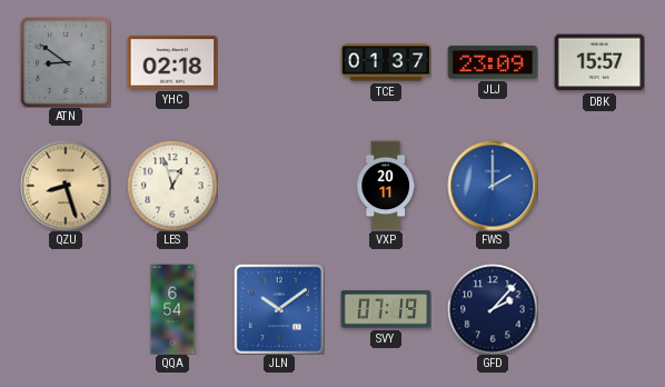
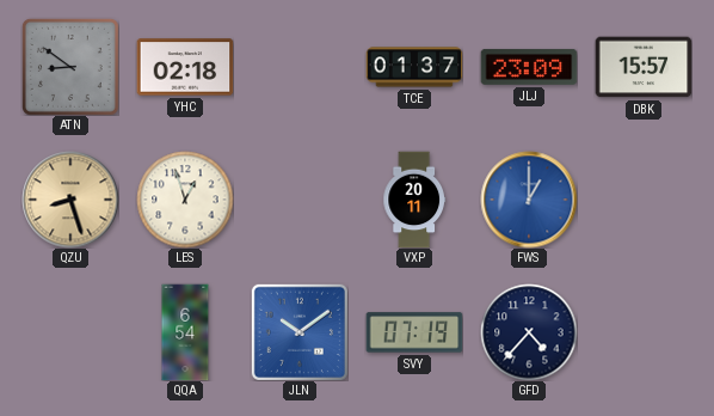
FWS: 2:00 -> 1:00 (529, 200)
GFD: 2:07 -> 4:37 (529, 332)
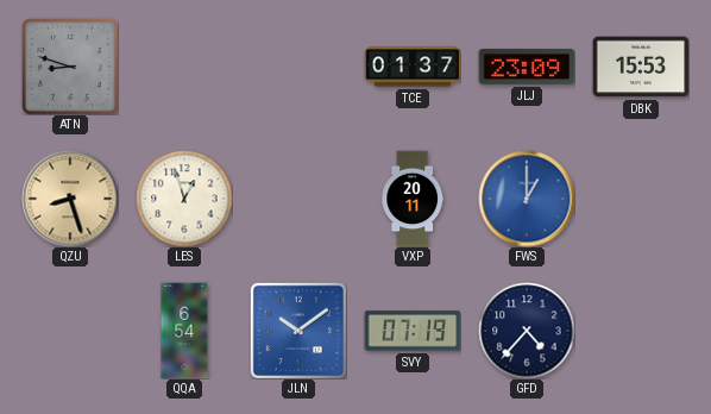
ATN: 8:51 -> 8:48 (70, 67)
YHC: 02:18 -> none (185, 67)
DBK: 15:57 -> 15:53 (641, 67)
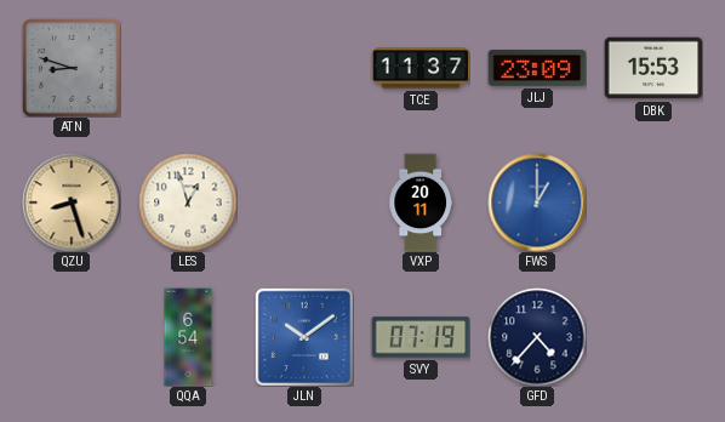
TCE: 01:37 -> 11:37 (421, 68)
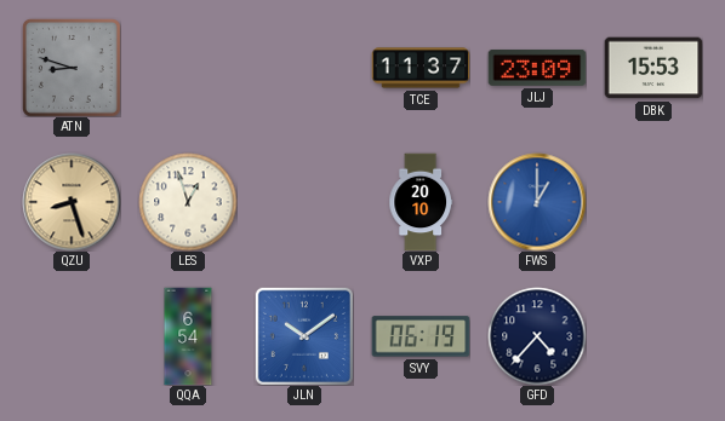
VXP: 20:11 -> 20:10 (419, 202)
SVY: 07:19 -> 06:19 (421, 336)
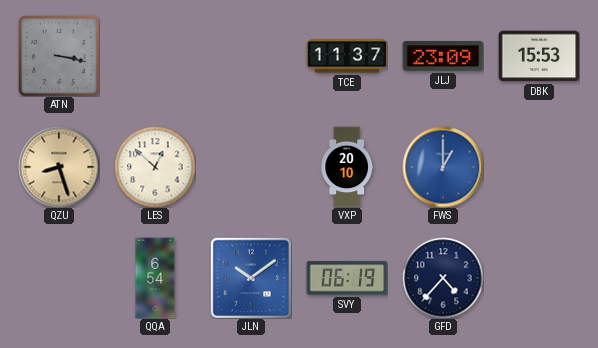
ATN: 8:48 -> 3:17 (59, 56)
LES: 12:57 -> 12:52 (155, 167)
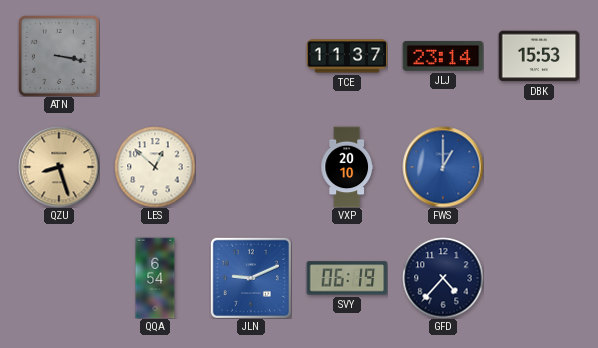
JLJ: 23:09 -> 23:14 (443, 56)
JLN: 10:09 -> 9:11 (251, 278)
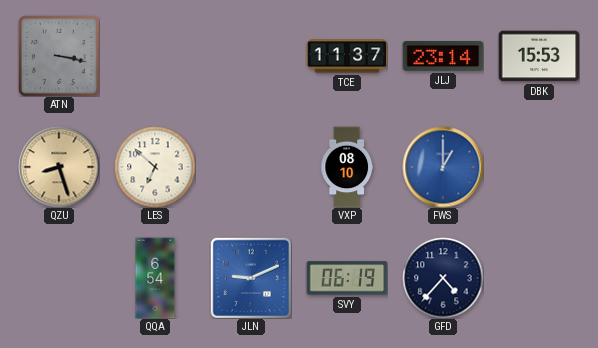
LES: 12:52 -> 6:52 (155, 167)
VXP: 20:10 -> 08:10 (346, 167)
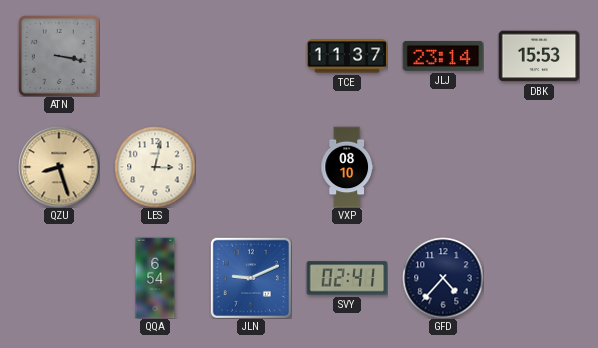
LES: 6:52 -> 3:02 (155, 167)
FWS: 1:00 -> none (443, 167)
SVY: 06:19 -> 02:41 (347, 278)
